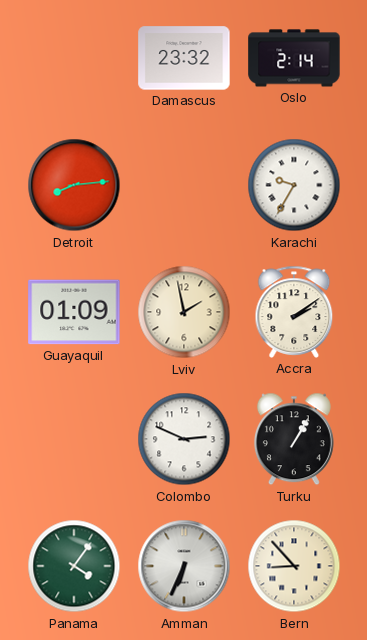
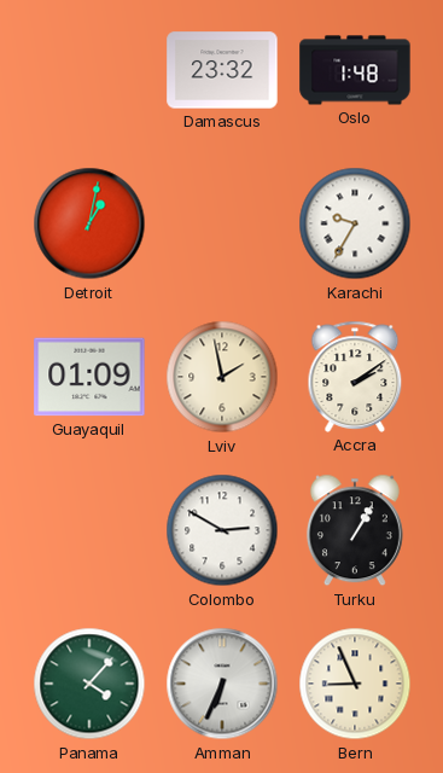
Oslo: 2:14 -> 1:48 (355, 70)
Detroit: 8:14 -> 1:02 (89, 223)
Colombo: 2:49 -> 2:50 (222, 530)
Panama: 4:06 -> 4:07 (89, 684)
Bern: 8:53 -> 8:56 (355, 684)
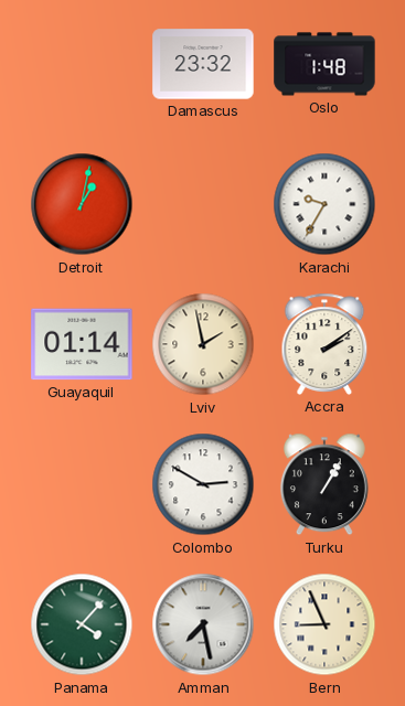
Guayaquil: 01:09 -> 01:14 (82, 344)
Amman: 6:34 -> 7:28 (203, 624)
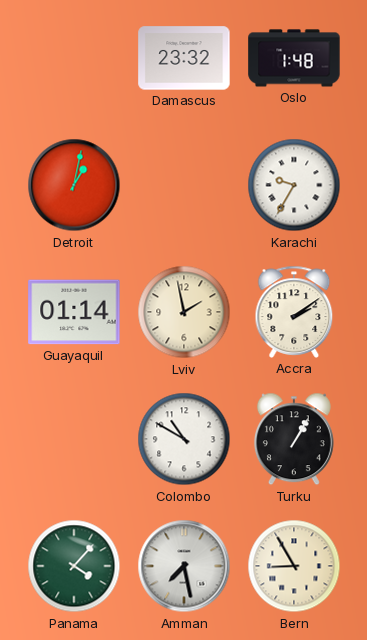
Colombo: 2:50 -> 10:50 (184, 439)
Bern: 8:56 -> 8:55 (294, 566)
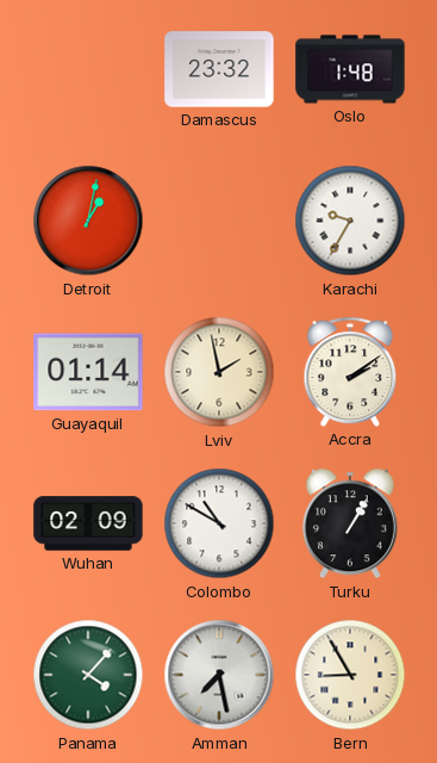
Wuhan: none -> 02:09 (88, 523)
